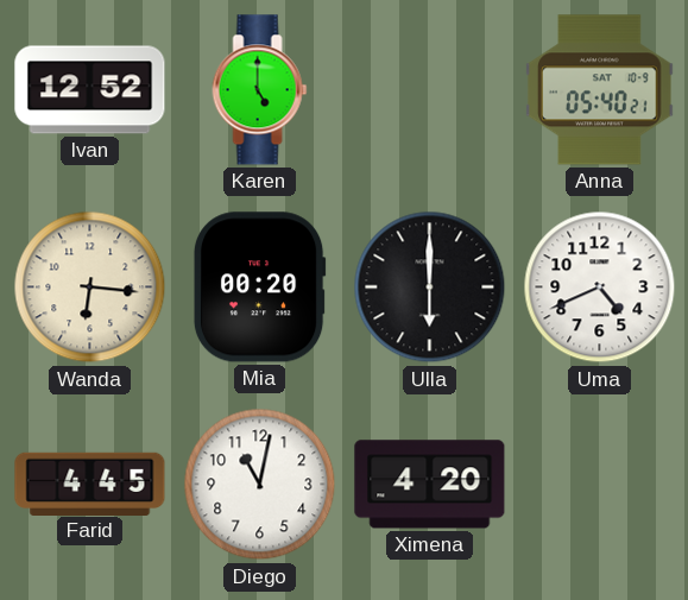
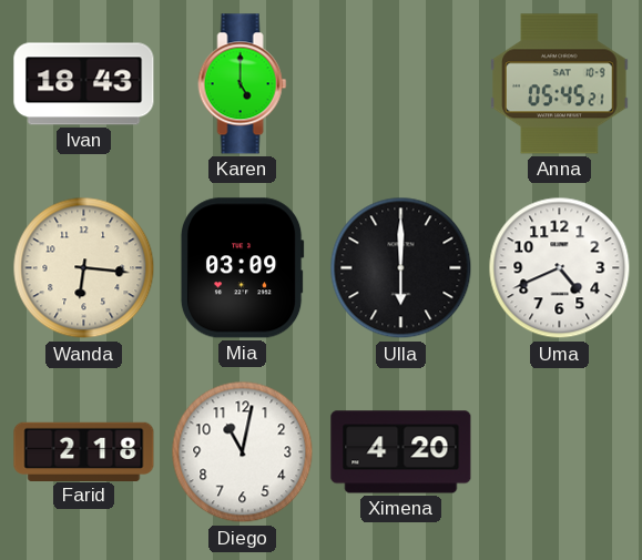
Ivan: 12:52 -> 18:43 (84, 84)
Anna: 05:40 -> 05:45 (560, 84)
Mia: 00:20 -> 03:09 (242, 268)
Farid: 4:45 -> 2:18 (84, 451)
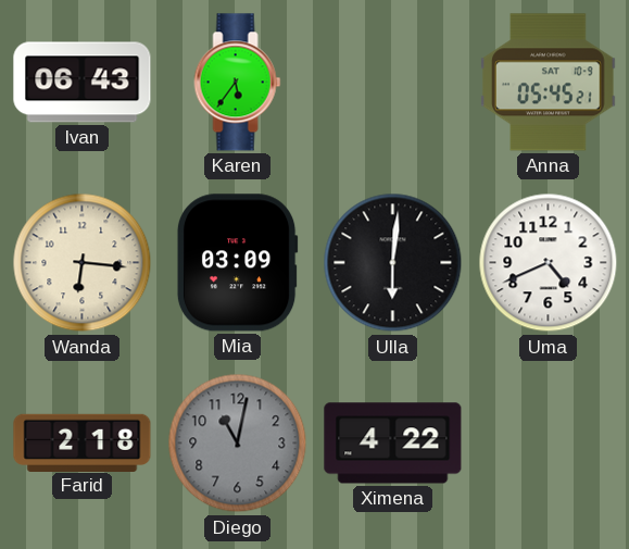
Ivan: 18:43 -> 06:43 (83, 83)
Karen: 5:00 -> 5:36 (238, 83)
Ulla: 6:00 -> 6:01 (393, 263)
Diego dial: white -> grey (238, 444)
Ximena: 4:20 -> 4:22 (393, 444)
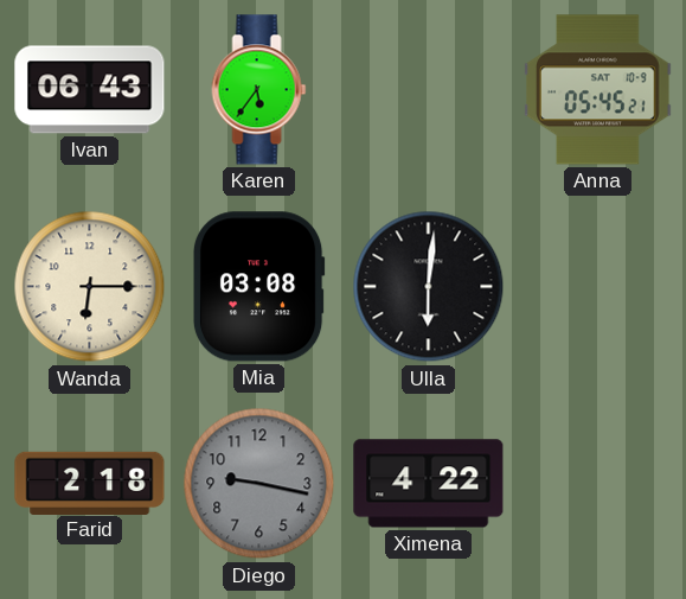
Wanda: 6:16 -> 6:15 (90, 287)
Mia: 03:09 -> 03:08 (258, 287)
Uma: 4:41 -> none (549, 263)
Diego: 11:02 -> 9:17 (259, 484)
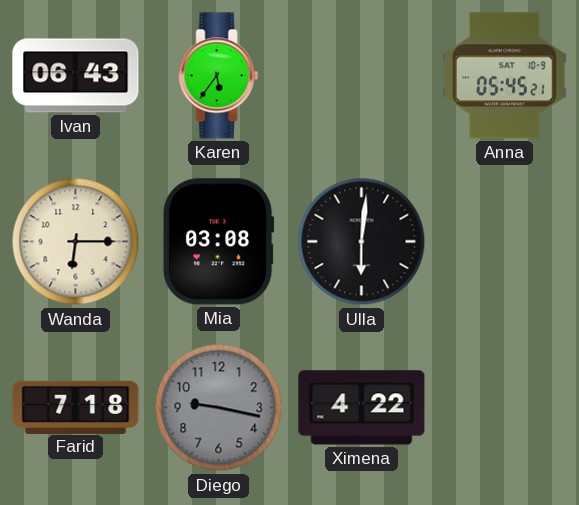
Farid: 2:18 -> 7:18 (76, 407)
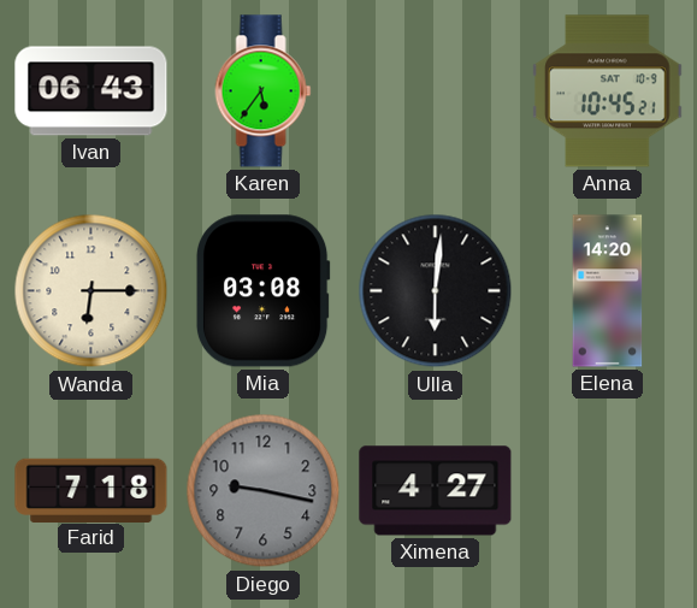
Anna: 05:45 -> 10:45 (608, 92)
Elena: none -> 14:20 (608, 291)
Ximena: 4:22 -> 4:27 (436, 491)
